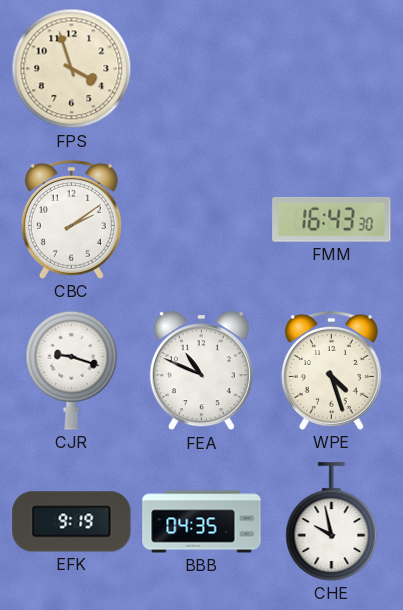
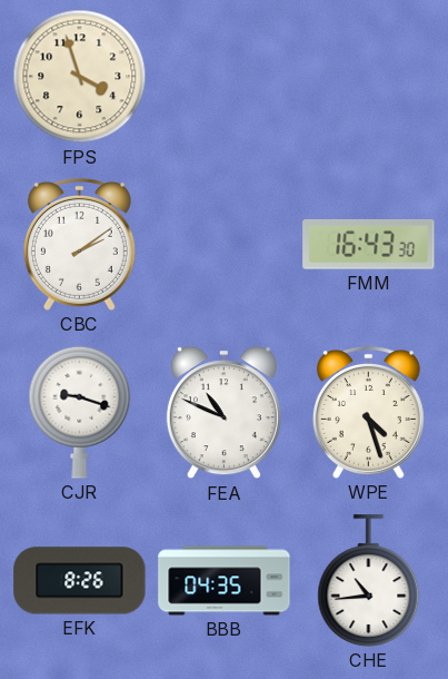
EFK: 9:19 -> 8:26 (80, 581)
CHE: 9:58 -> 10:44 (369, 581)
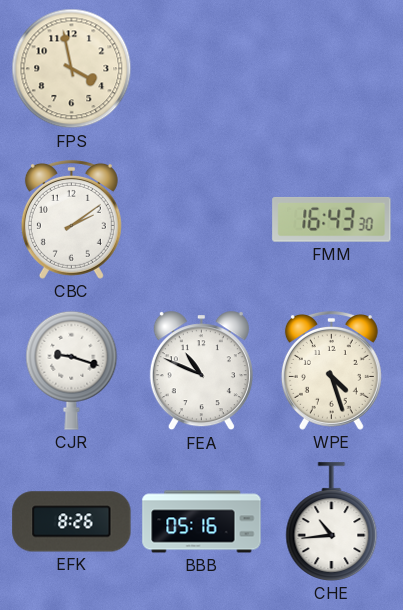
FPS: 3:57 -> 3:58 (72, 69)
BBB: 04:35 -> 05:16 (202, 522)
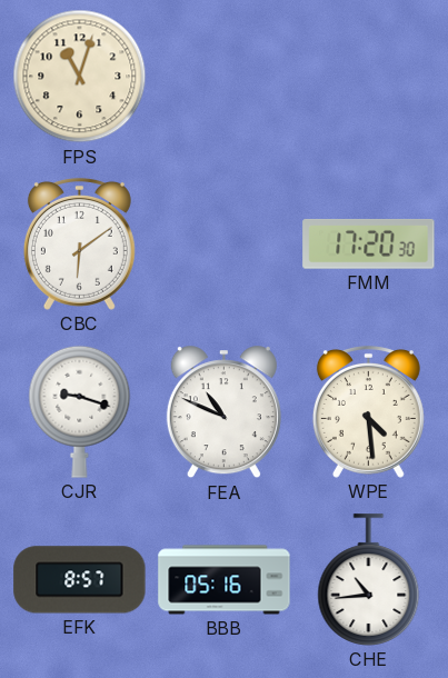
FPS: 3:58 -> 11:03 (80, 77)
CBC: 2:09 -> 6:09 (79, 243)
FMM: 16:43 -> 17:20 (369, 245)
WPE: 4:27 -> 4:29 (368, 411)
EFK: 8:26 -> 8:57 (80, 580)
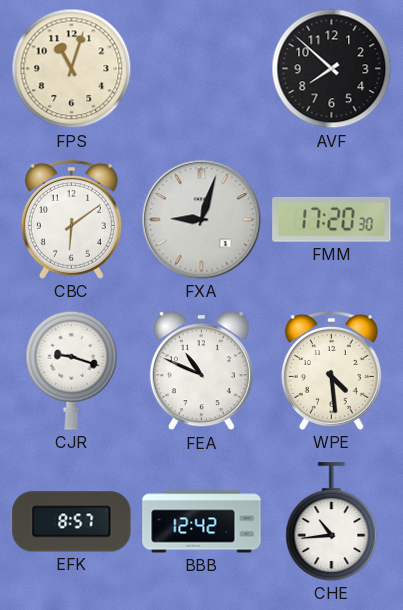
AVF: none -> 7:52 (332, 69)
FXA: none -> 9:03 (202, 220)
BBB: 05:16 -> 12:42 (202, 522)
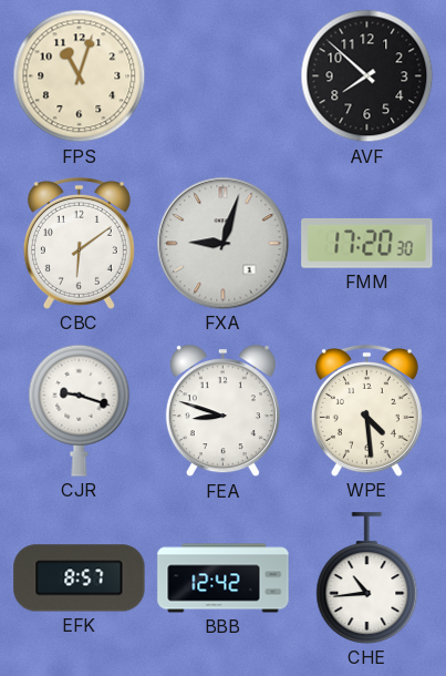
FEA: 10:49 -> 8:48 (222, 411)
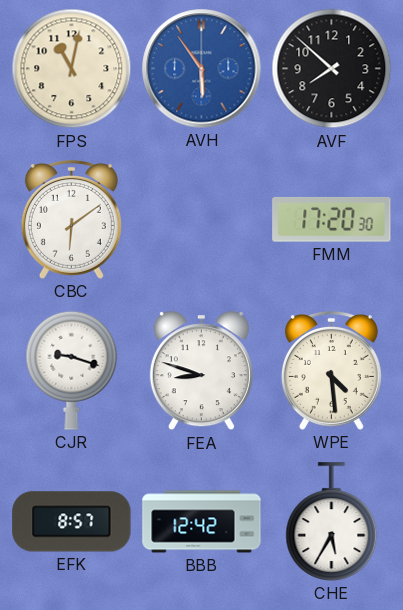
FPS: 11:03 -> 11:02 (72, 69)
AVH: none -> 5:54 (202, 69)
FXA: 9:03 -> none (224, 244)
CHE: 10:44 -> 5:35 (332, 522)
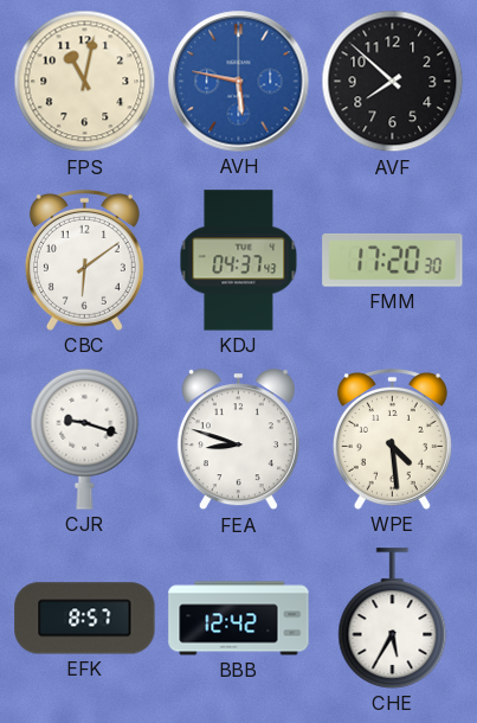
AVH: 5:54 -> 5:47 (239, 82)
KDJ: none -> 04:37 (239, 261)
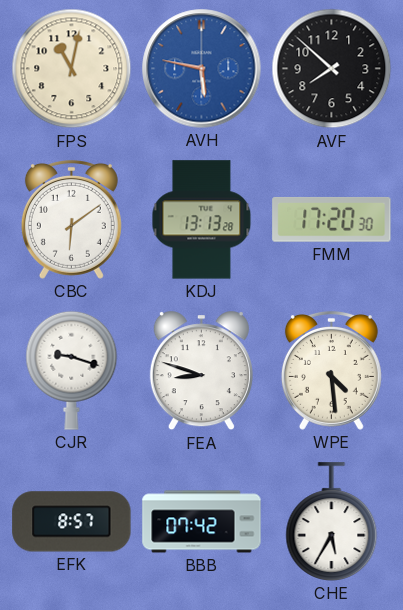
KDJ: 04:37 -> 13:13 (202, 220)
BBB: 12:42 -> 07:42 (202, 522)
